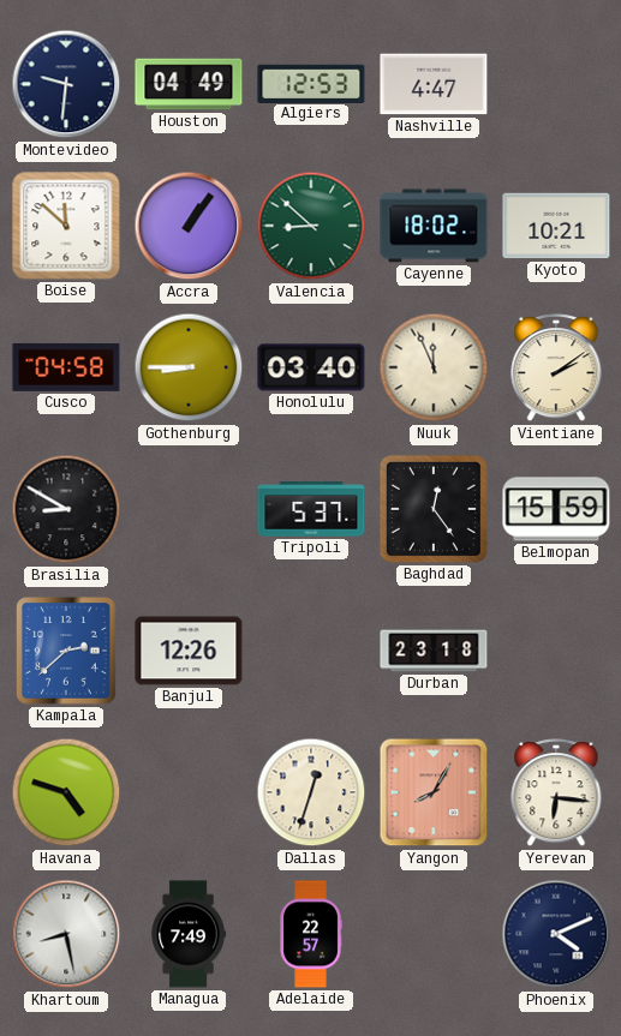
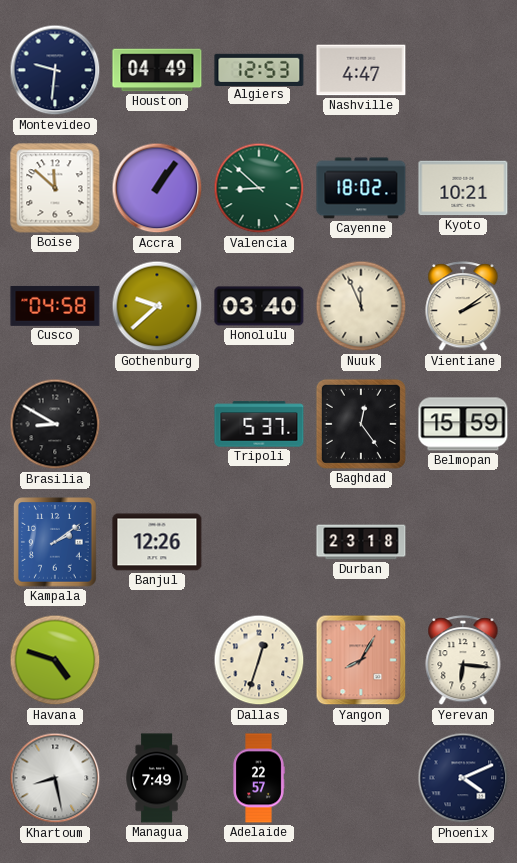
Gothenburg: 8:45 -> 9:38 (157, 306)
Kampala: 2:38 -> 2:09 (55, 542)
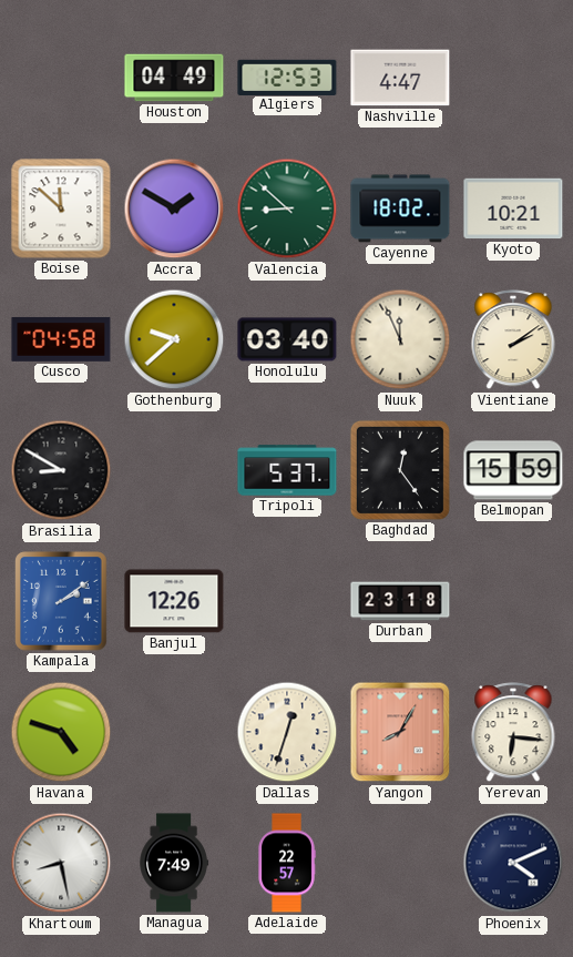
Montevideo: 9:31 -> none (55, 70)
Accra: 1:06 -> 1:50 (174, 208)
